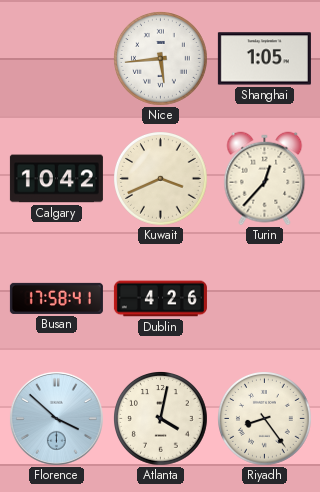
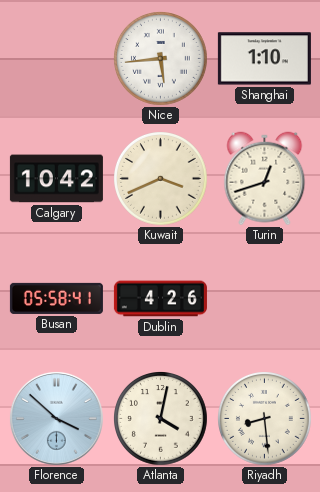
Shanghai: 1:05 -> 1:10 (264, 59)
Turin: 12:37 -> 12:42 (265, 179)
Busan: 17:58 -> 05:58 (56, 298)
Riyadh: 8:24 -> 8:29 (265, 419)
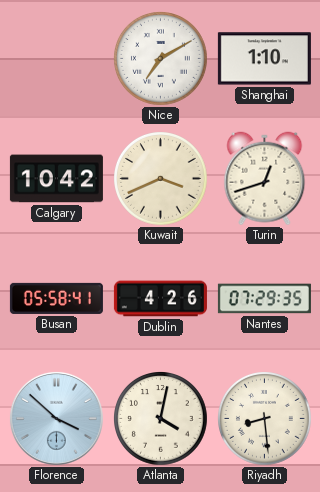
Nice: 5:44 -> 7:10 (161, 59)
Nantes: none -> 07:29 (264, 299)
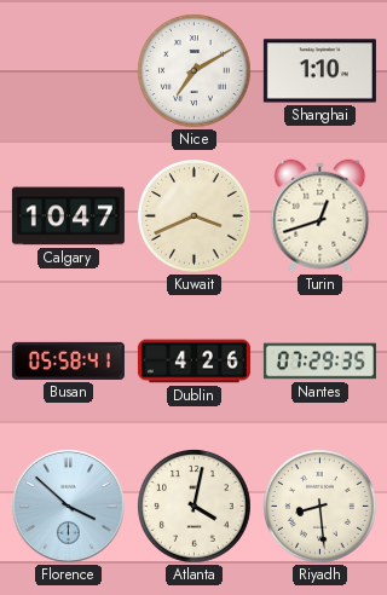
Calgary: 10:42 -> 10:47 (68, 216)
